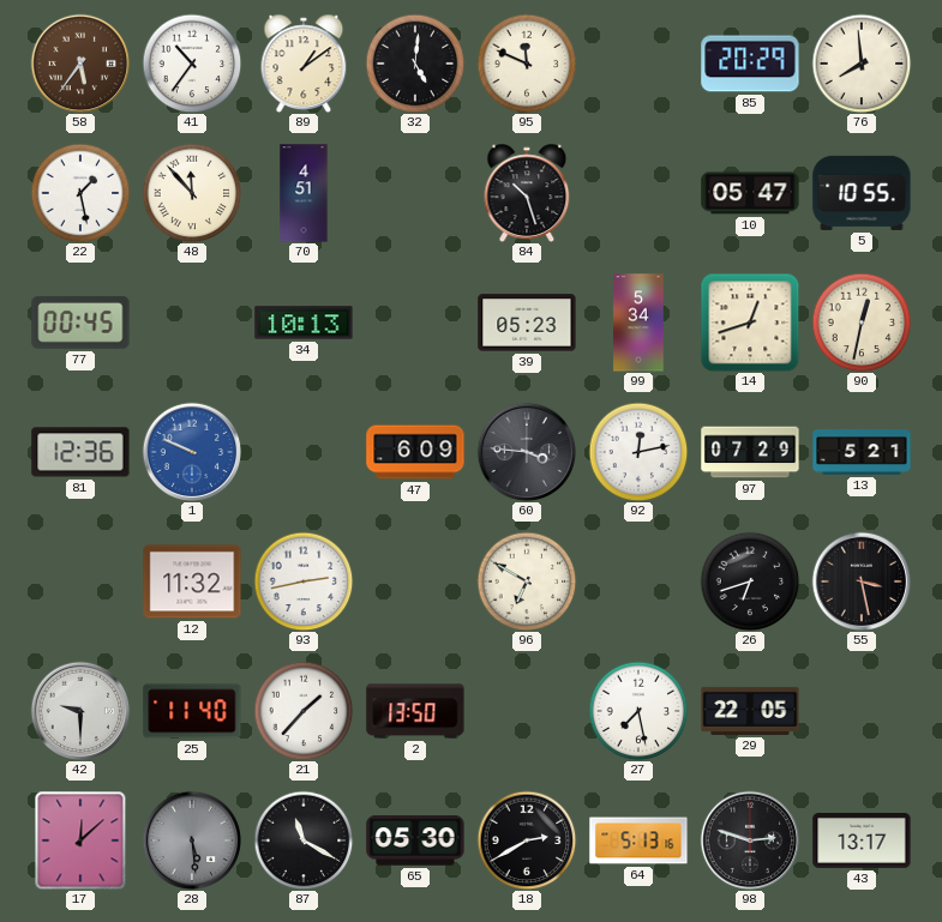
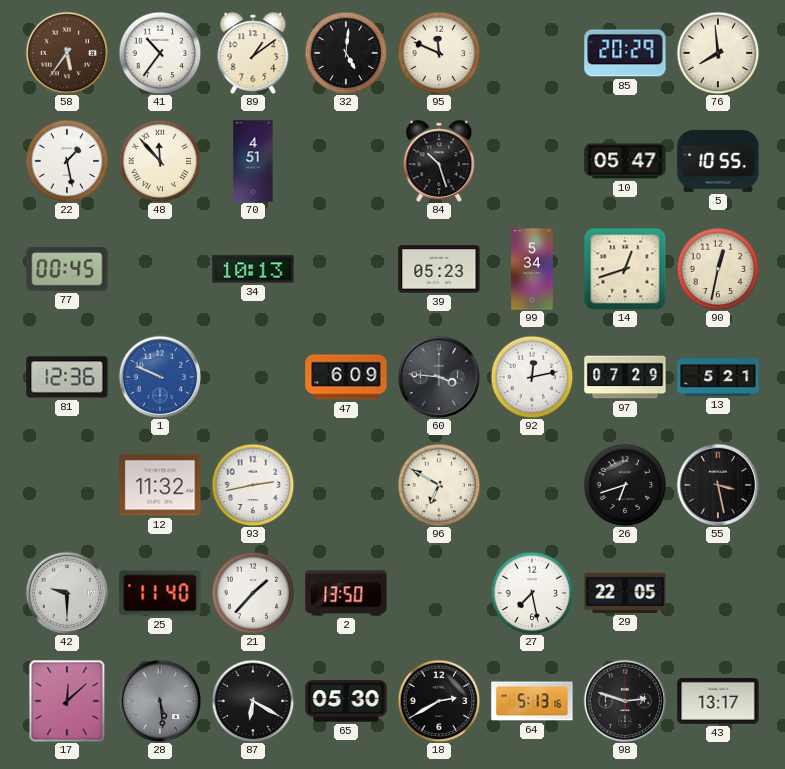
87: 11:20 -> 6:20 (253, 701)
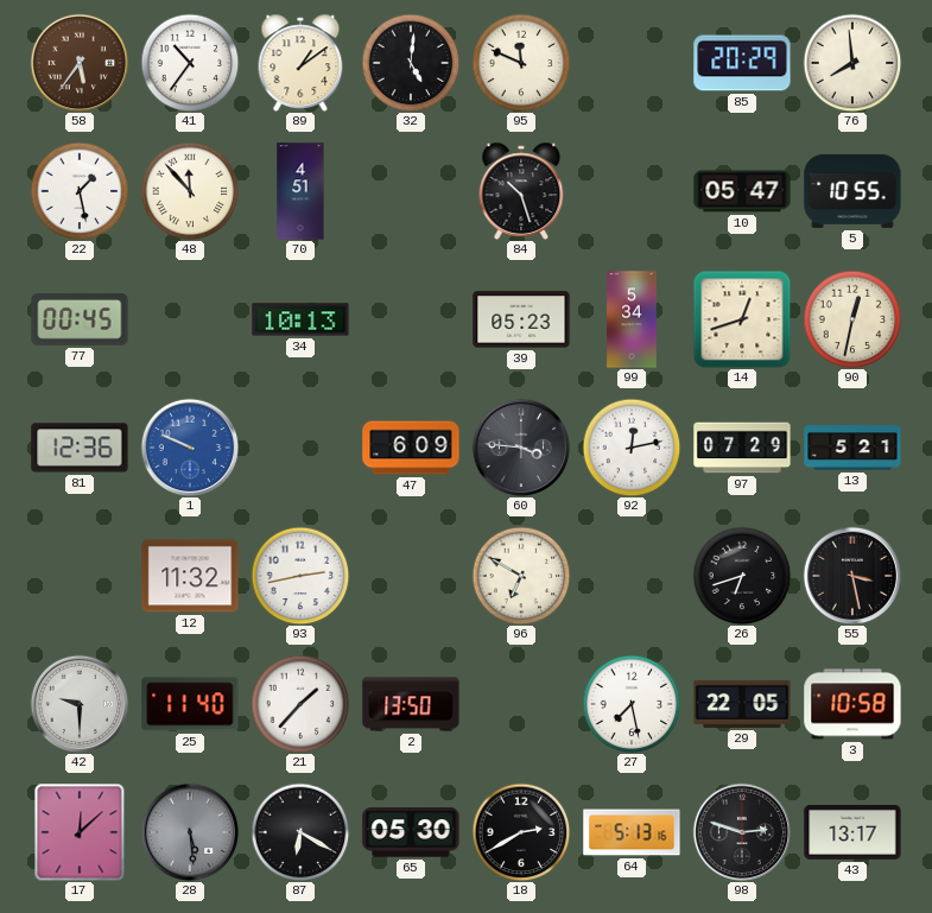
3: none -> 10:58 (852, 704)
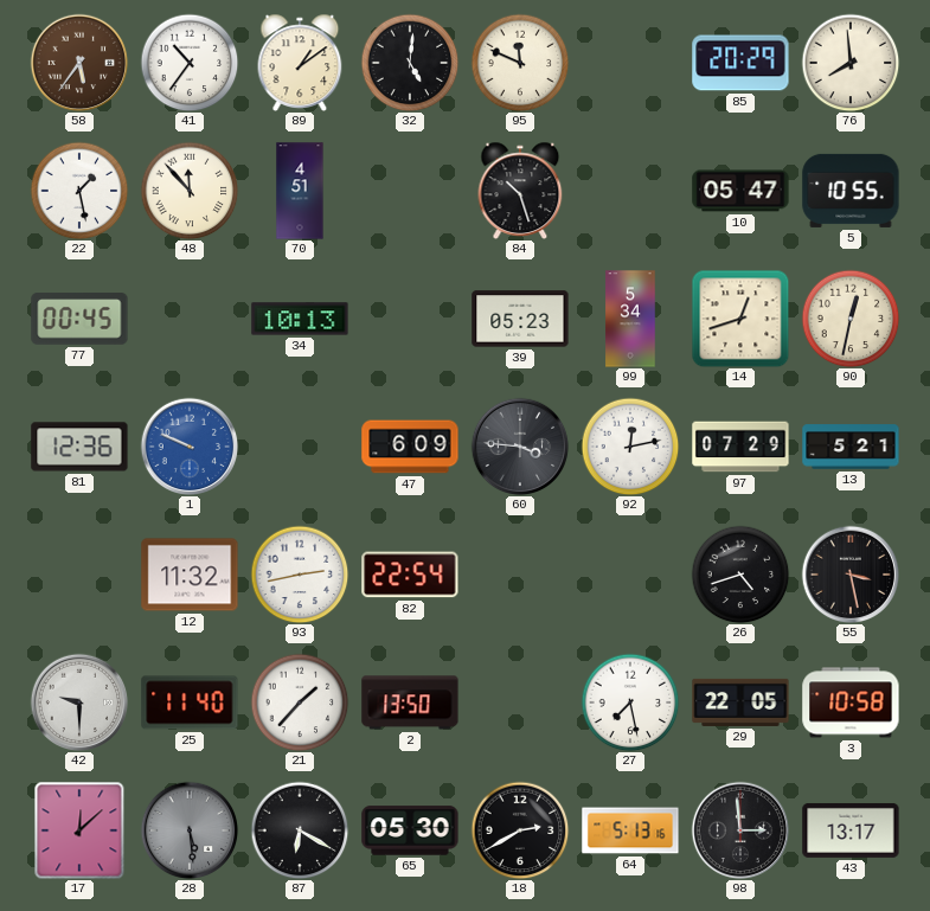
82: none -> 22:54 (410, 575)
96: 6:50 -> none (521, 576)
26: 6:42 -> 4:42 (740, 575)
98: 2:48 -> 2:59 (740, 830)
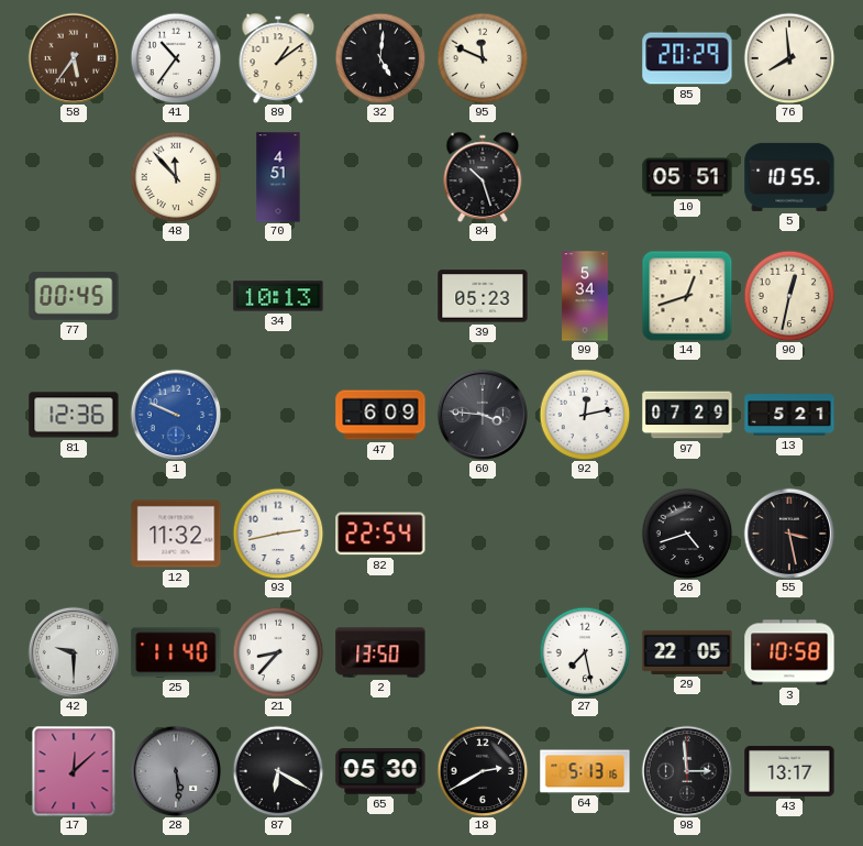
22: 1:28 -> none (79, 191)
10: 05:47 -> 05:51 (687, 177)
21: 1:37 -> 8:37 (278, 652)
